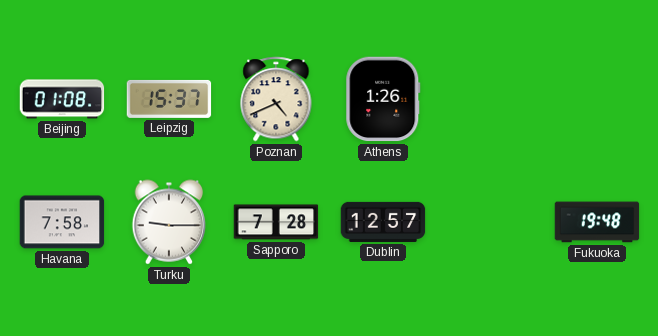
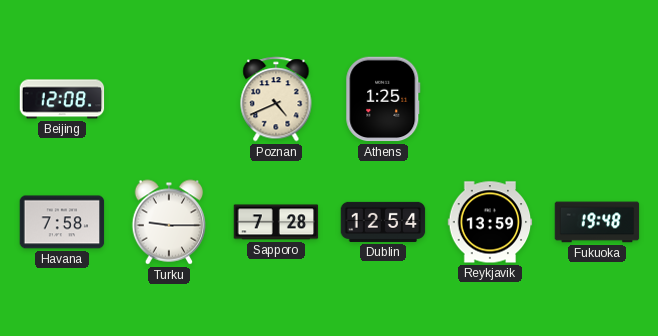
Beijing: 01:08 -> 12:08 (62, 99)
Leipzig: 15:37 -> none (169, 99)
Athens: 1:26 -> 1:25 (383, 99)
Dublin: 12:57 -> 12:54 (383, 222)
Reykjavik: none -> 13:59 (490, 222)
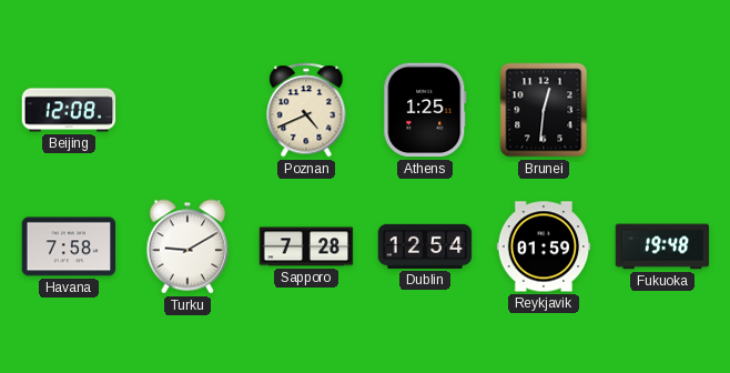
Brunei: none -> 12:31 (544, 110)
Turku: 9:15 -> 9:10 (187, 246)
Reykjavik: 13:59 -> 01:59 (544, 246)
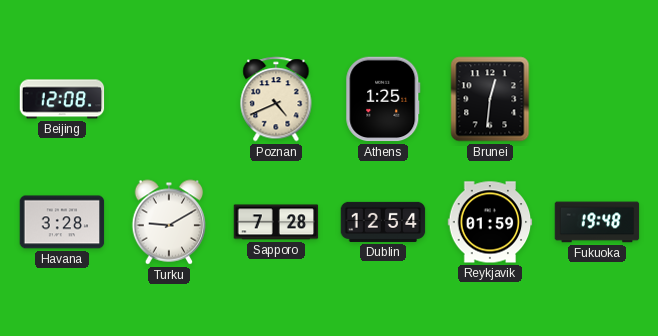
Havana: 7:58 -> 3:28 (62, 222)
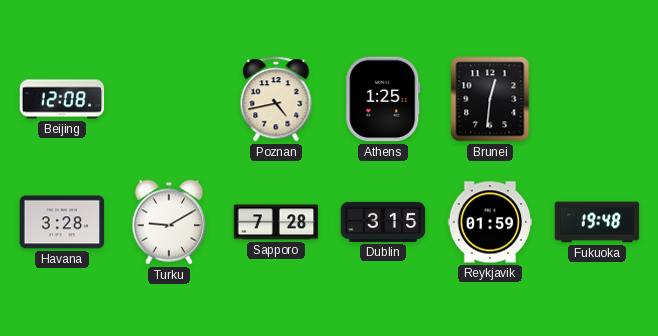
Poznan: 4:41 -> 4:43 (276, 99)
Dublin: 12:54 -> 3:15 (383, 222)
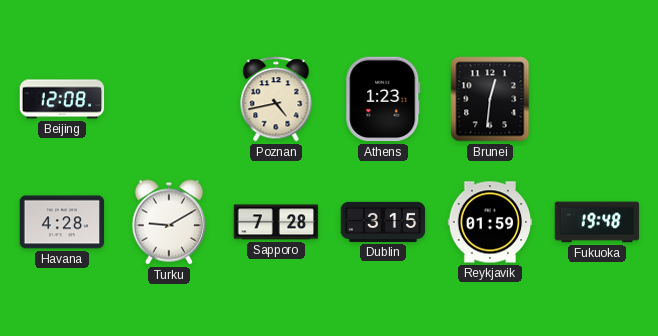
Athens: 1:25 -> 1:23 (383, 99)
Havana: 3:28 -> 4:28 (62, 222)
